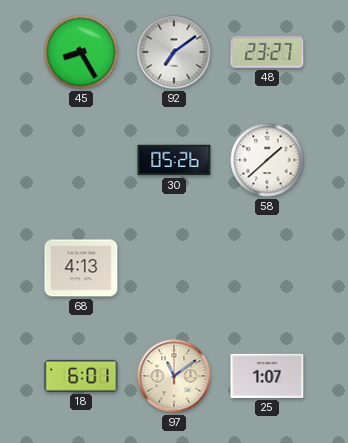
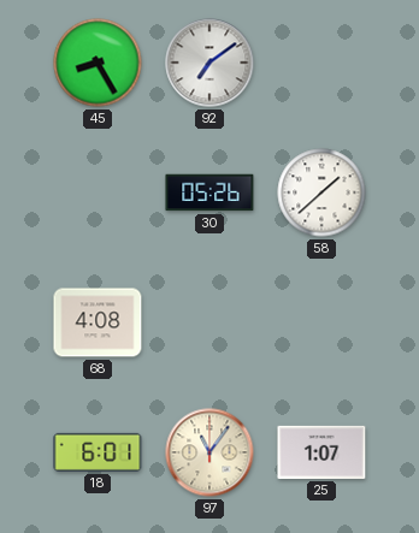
48: 23:27 -> none (267, 52)
68: 4:13 -> 4:08 (98, 322)
97: 11:09 -> 11:06 (209, 452)
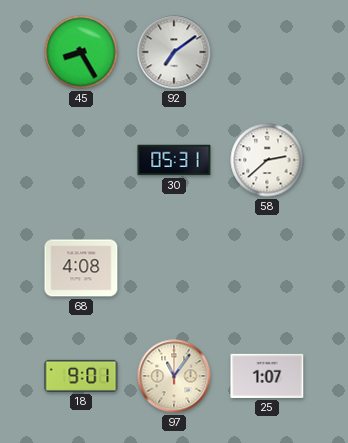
30: 05:26 -> 05:31 (174, 160)
58: 1:38 -> 2:38 (267, 160)
18: 6:01 -> 9:01 (81, 376)
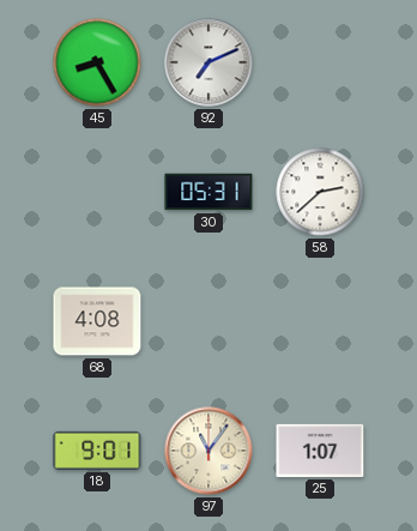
92: 7:09 -> 7:11 (208, 62)
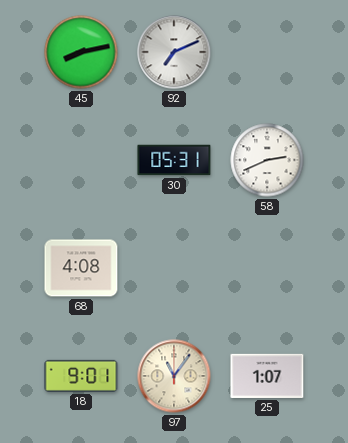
45: 8:25 -> 8:13 (81, 52)
58: 2:38 -> 2:41 (267, 160)
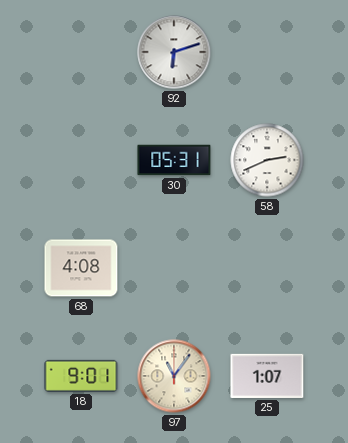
45: 8:13 -> none (81, 52)
92: 7:11 -> 6:12 (174, 52)
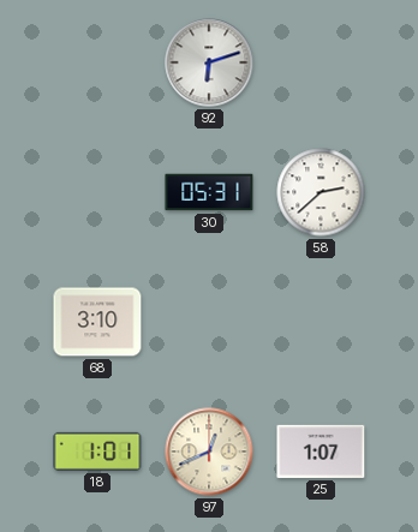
58: 2:41 -> 2:38 (321, 192)
68: 4:08 -> 3:10 (97, 322)
18: 9:01 -> 1:01 (97, 452)
97: 11:06 -> 12:41 (209, 452)
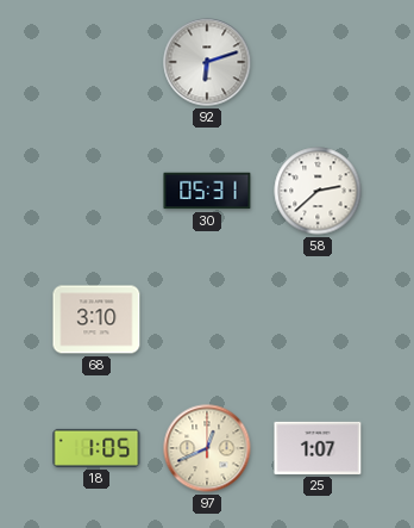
18: 1:01 -> 1:05 (96, 448)
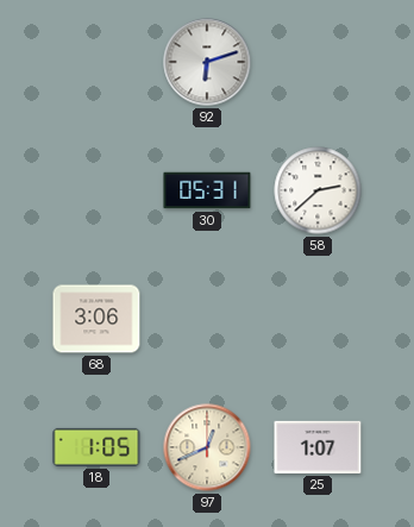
68: 3:10 -> 3:06 (96, 319)
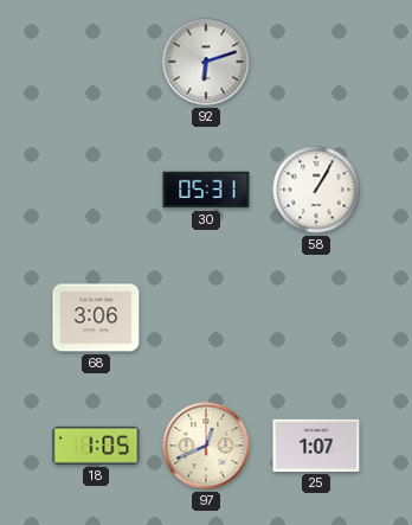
58: 2:38 -> 1:05 (316, 190)
